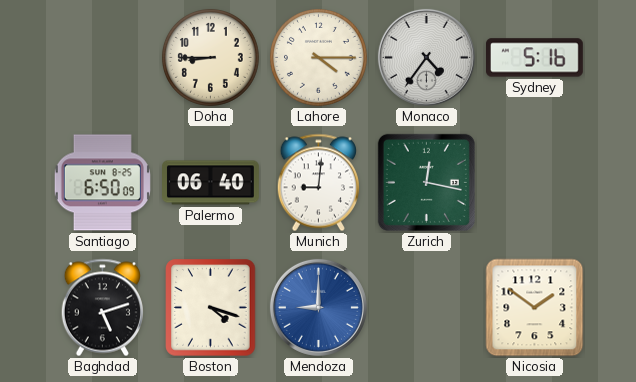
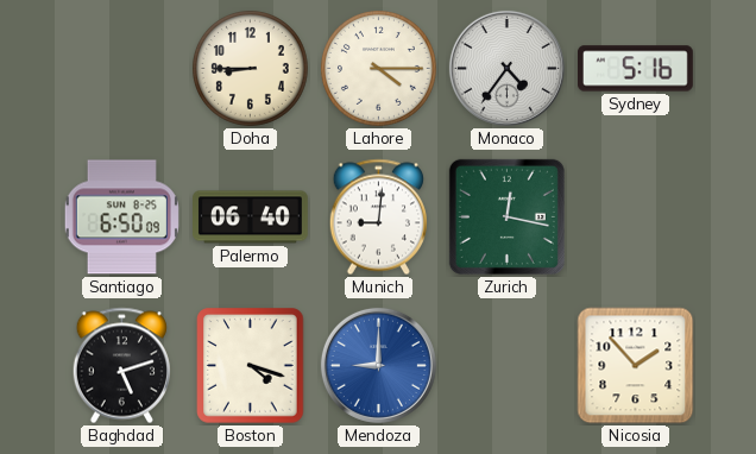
Nicosia: 1:51 -> 1:53 (636, 366)
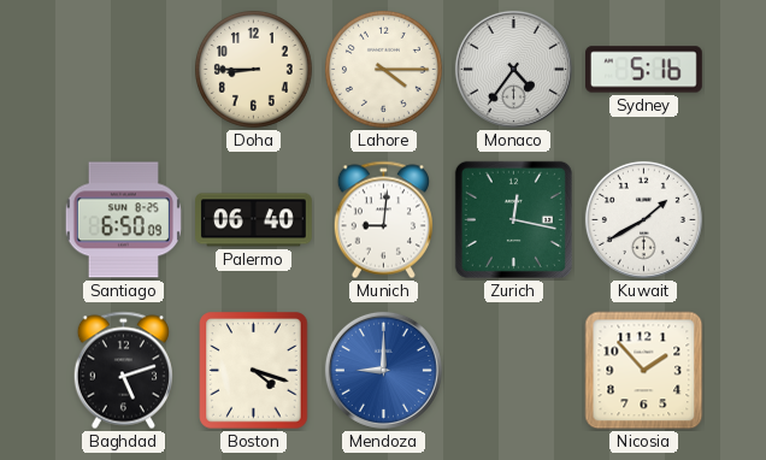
Kuwait: none -> 1:40 (643, 219)
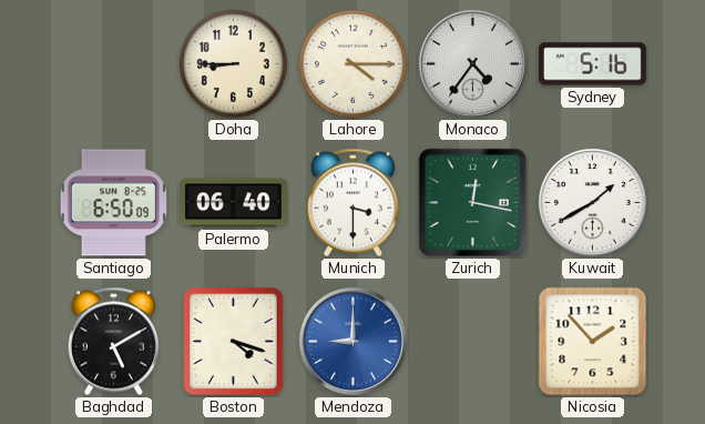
Munich: 9:01 -> 3:30 (352, 203)
Baghdad: 5:12 -> 5:10 (113, 342)
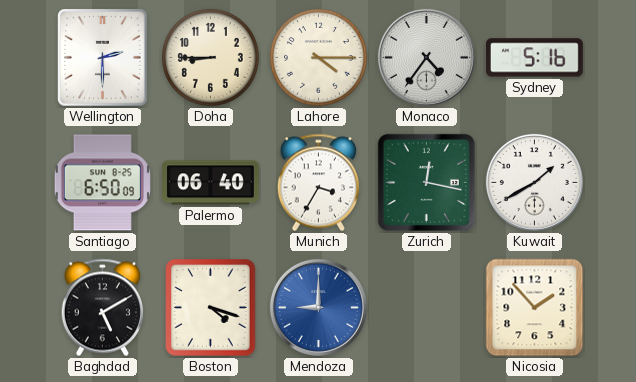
Wellington: none -> 2:30 (103, 58)
Munich: 3:30 -> 3:35 (318, 183)
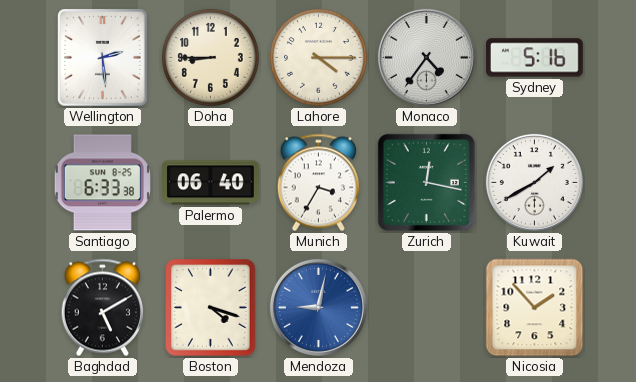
Wellington: 2:30 -> 2:29 (103, 58)
Santiago: 6:50 -> 6:33 (102, 183)
Mendoza: 9:00 -> 9:02 (318, 307)
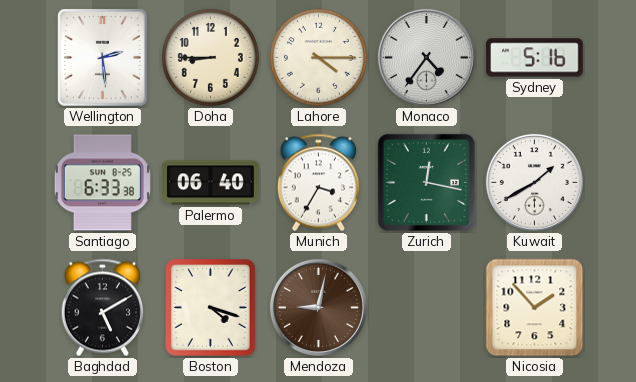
Mendoza dial: blue -> brown (318, 307)
